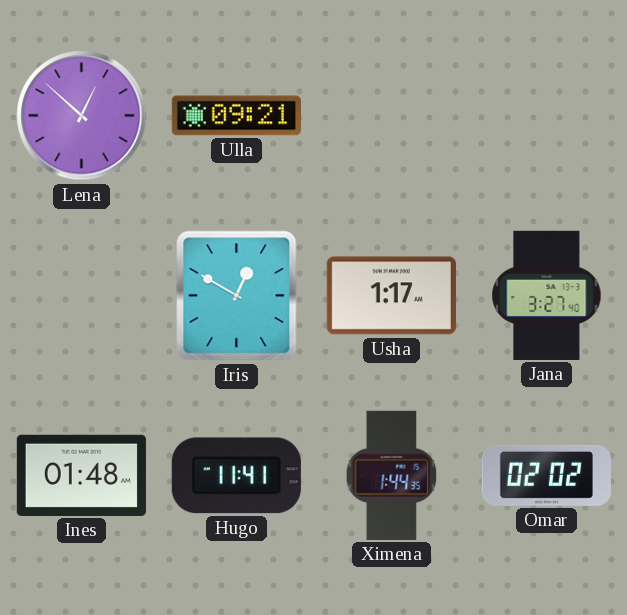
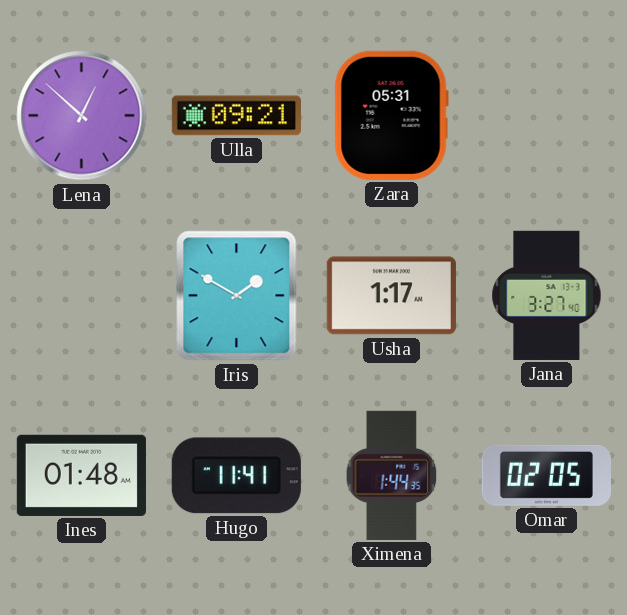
Zara: none -> 05:31 (391, 115)
Iris: 12:50 -> 1:50 (237, 296)
Omar: 02:02 -> 02:05 (546, 475)
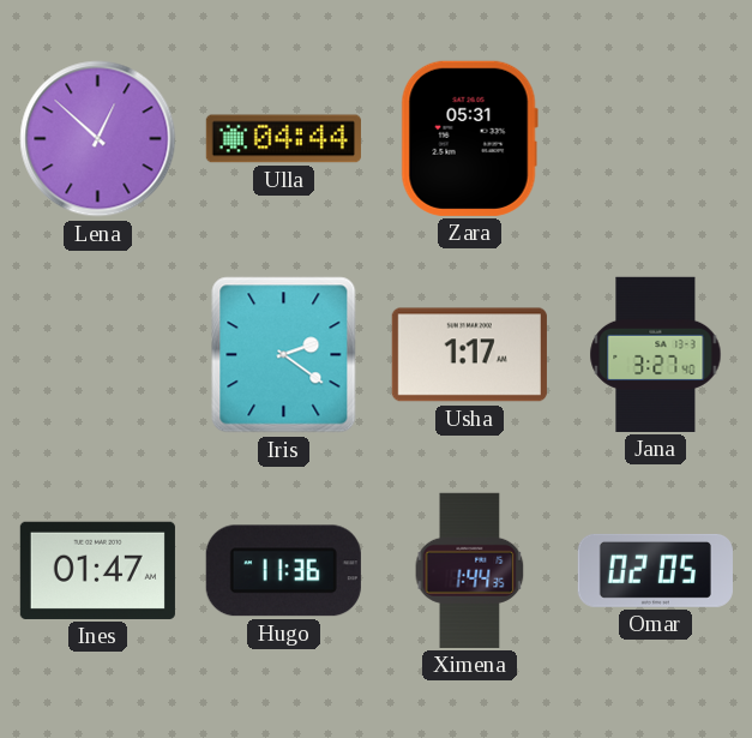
Ulla: 09:21 -> 04:44 (283, 139)
Iris: 1:50 -> 2:21 (284, 355)
Ines: 01:48 -> 01:47 (97, 570)
Hugo: 11:41 -> 11:36 (283, 571)
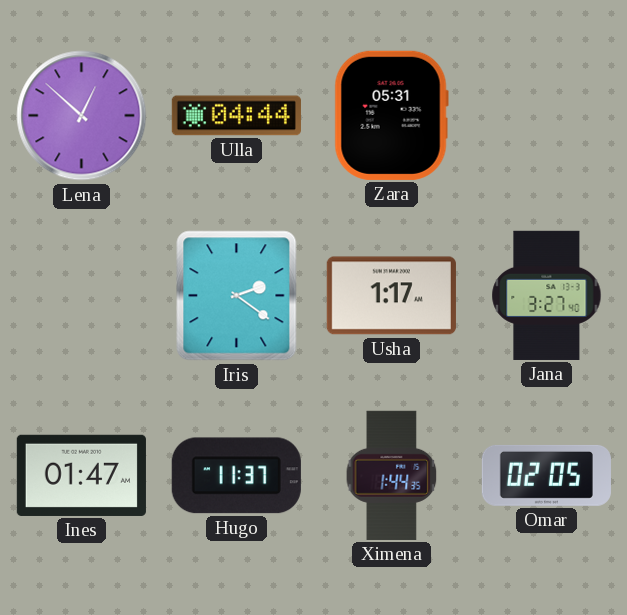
Hugo: 11:36 -> 11:37 (236, 476)
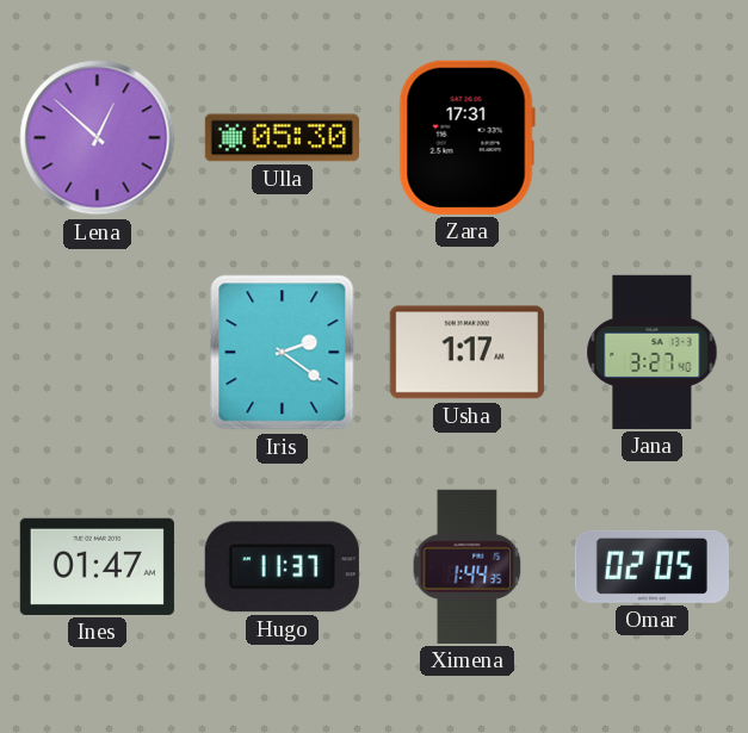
Ulla: 04:44 -> 05:30 (282, 138)
Zara: 05:31 -> 17:31 (466, 137)
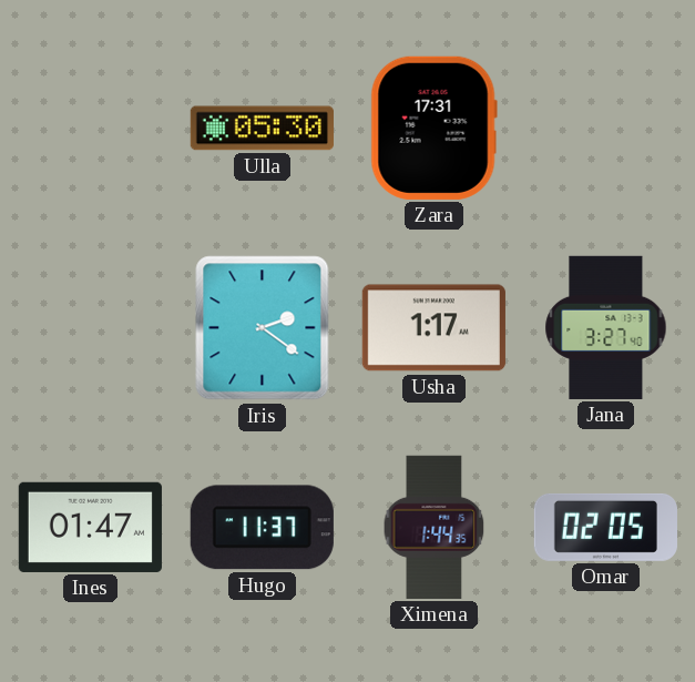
Lena: 12:52 -> none (98, 138)
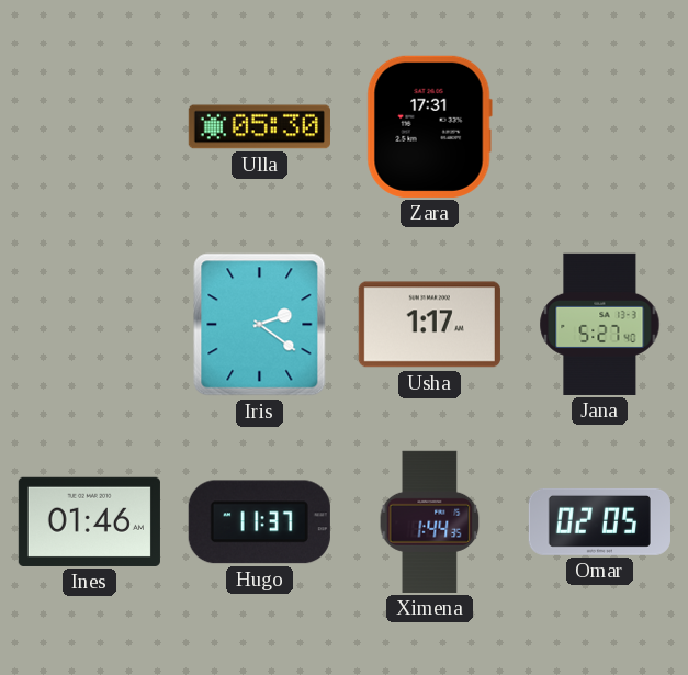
Jana: 3:27 -> 5:27 (600, 324)
Ines: 01:47 -> 01:46 (89, 521)
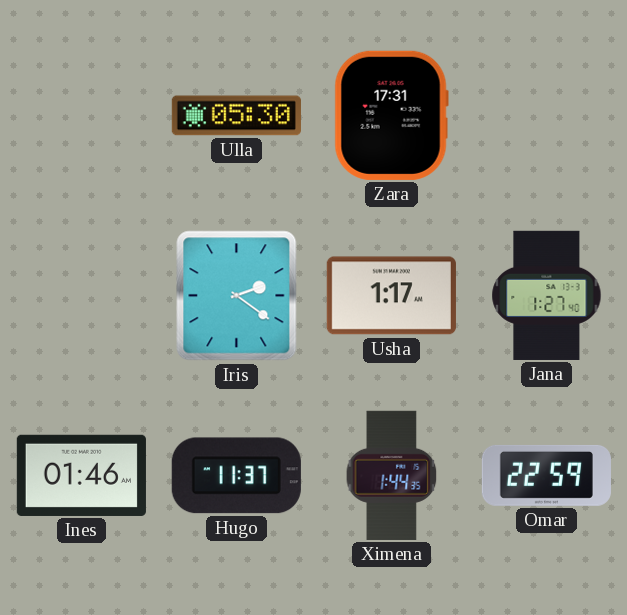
Jana: 5:27 -> 1:27 (547, 295)
Omar: 02:05 -> 22:59 (546, 475)
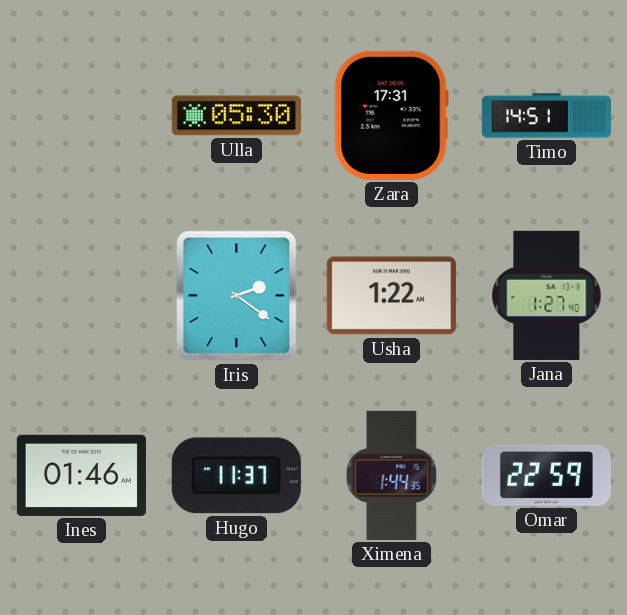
Timo: none -> 14:51 (546, 116)
Usha: 1:17 -> 1:22 (391, 296)
